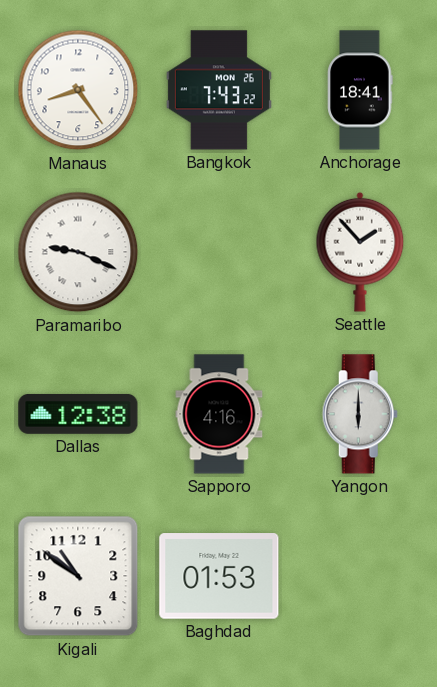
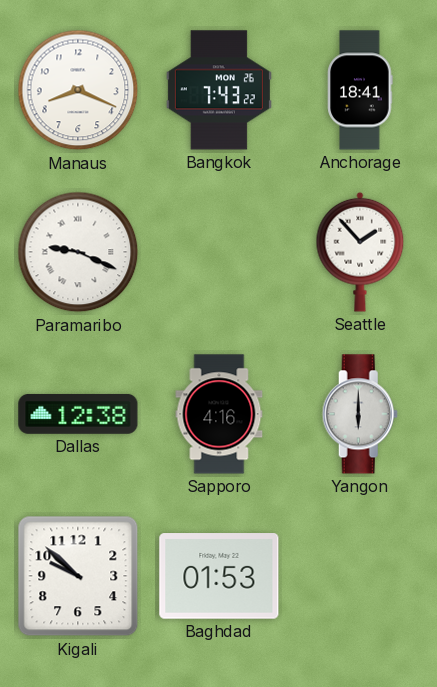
Manaus: 8:24 -> 8:19 (78, 90)
Kigali: 10:51 -> 9:52 (78, 576)
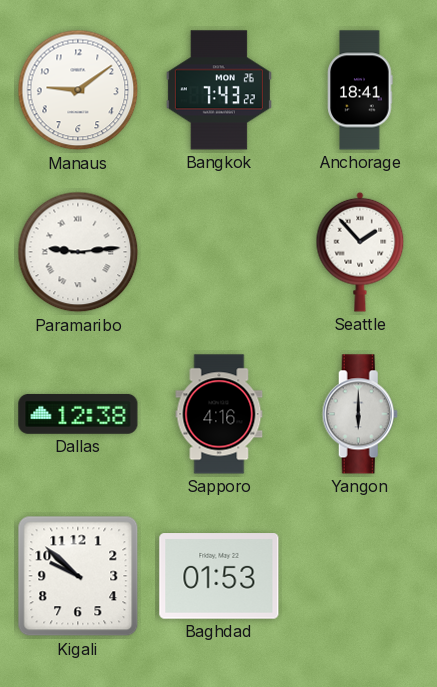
Manaus: 8:19 -> 9:09 (78, 90)
Paramaribo: 9:19 -> 9:14 (78, 252)
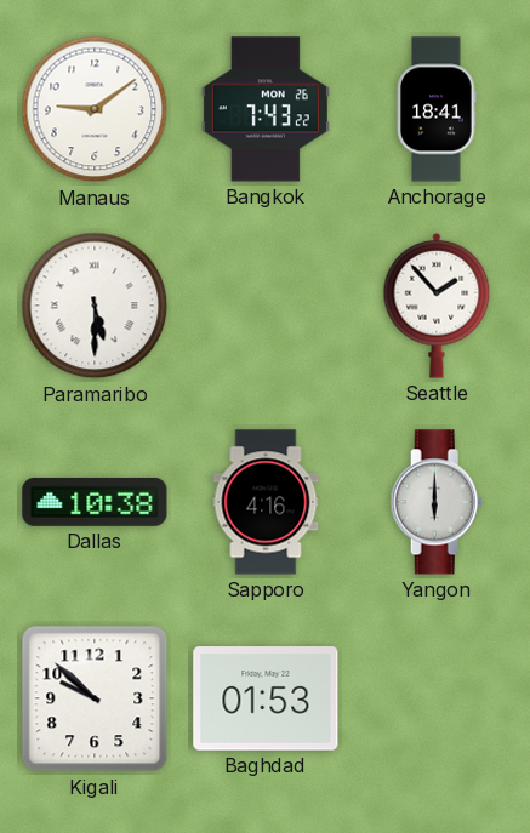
Paramaribo: 9:14 -> 5:30 (95, 306)
Dallas: 12:38 -> 10:38 (95, 502)
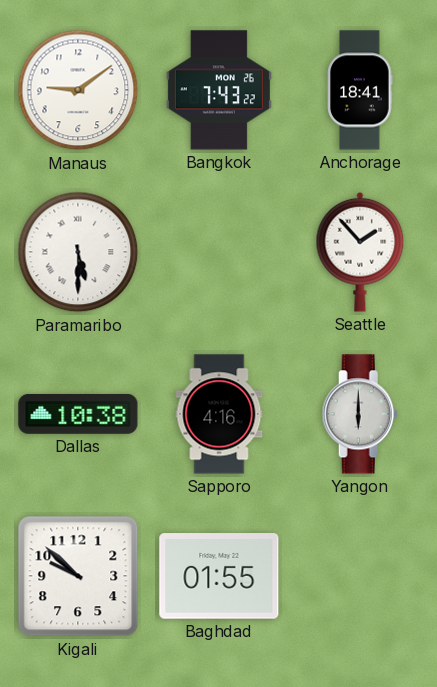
Baghdad: 01:53 -> 01:55 (219, 576)
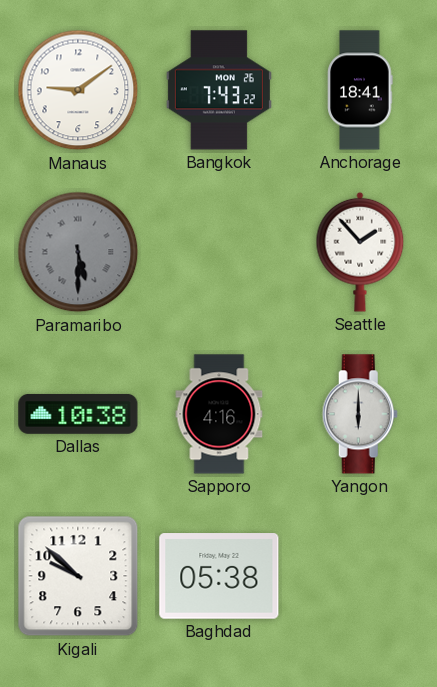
Paramaribo dial: white -> grey (78, 252)
Baghdad: 01:55 -> 05:38 (219, 576)
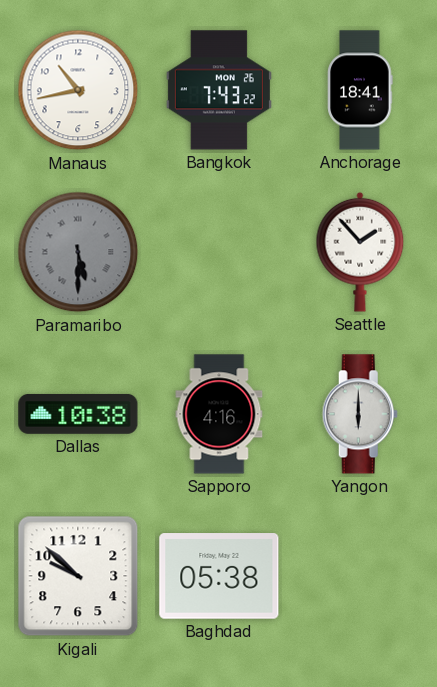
Manaus: 9:09 -> 10:43 (78, 90)
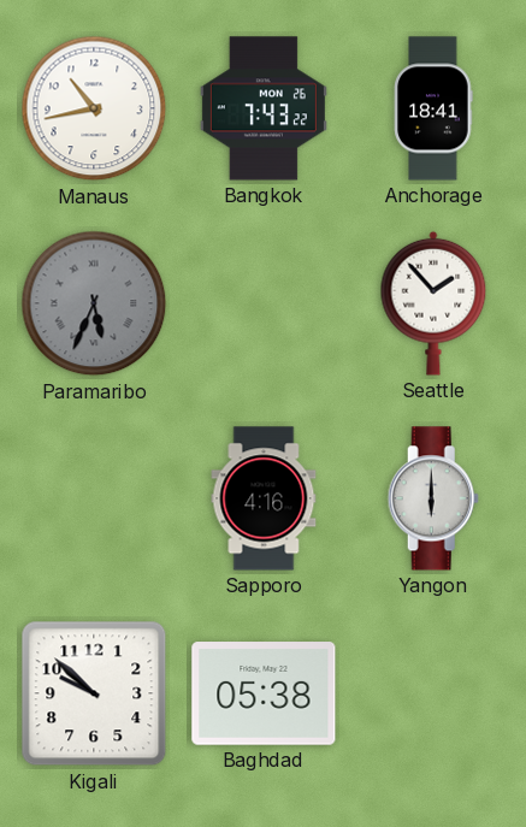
Paramaribo: 5:30 -> 5:34 (94, 303)
Dallas: 10:38 -> none (78, 414)
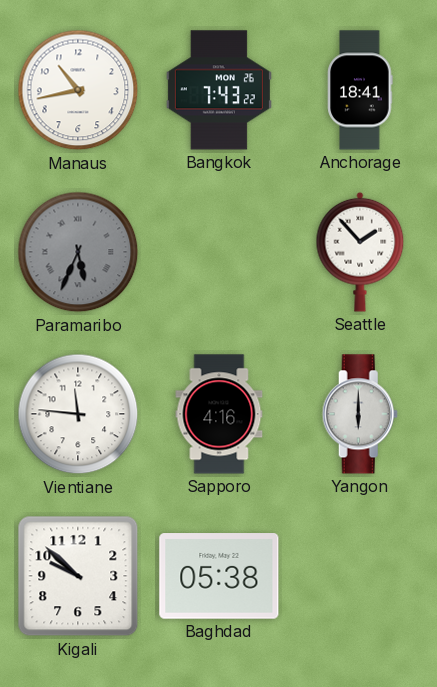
Vientiane: none -> 11:46 (78, 414)
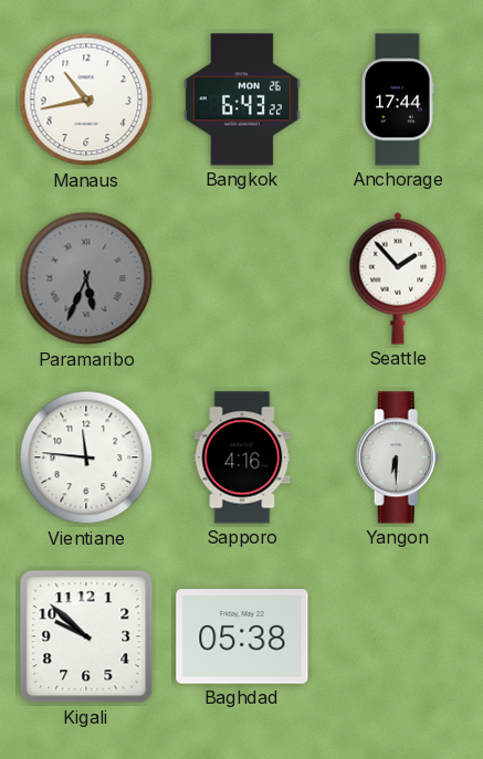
Bangkok: 7:43 -> 6:43 (242, 99)
Anchorage: 18:41 -> 17:44 (398, 99)
Yangon: 6:00 -> 6:30 (398, 457)
